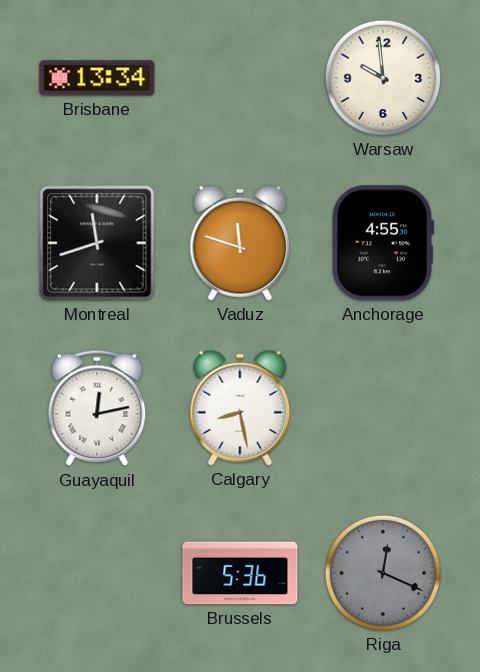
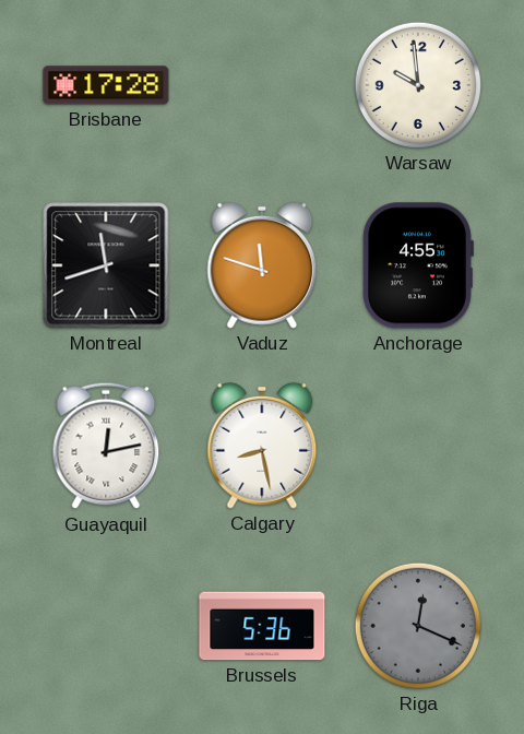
Brisbane: 13:34 -> 17:28 (106, 85)
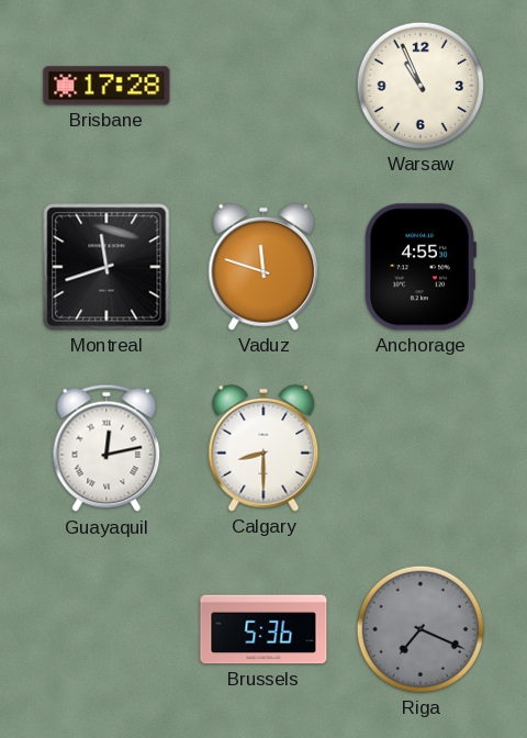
Warsaw: 9:59 -> 10:56 (421, 86)
Calgary: 8:28 -> 8:30 (263, 448)
Riga: 12:19 -> 7:19 (421, 629)
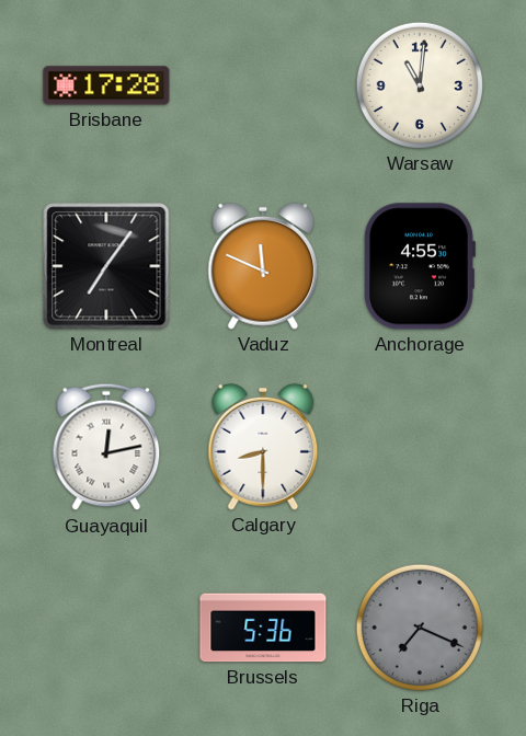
Warsaw: 10:56 -> 11:01 (420, 85)
Montreal: 11:42 -> 7:06 (106, 266)
Vaduz: 11:48 -> 11:49 (263, 266)
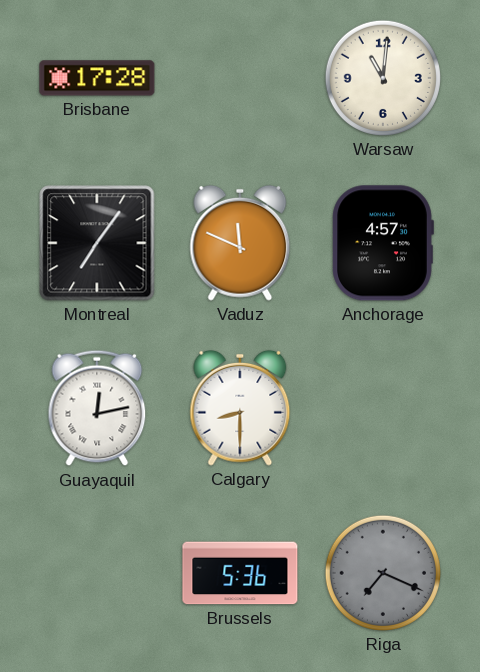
Anchorage: 4:55 -> 4:57 (383, 243)
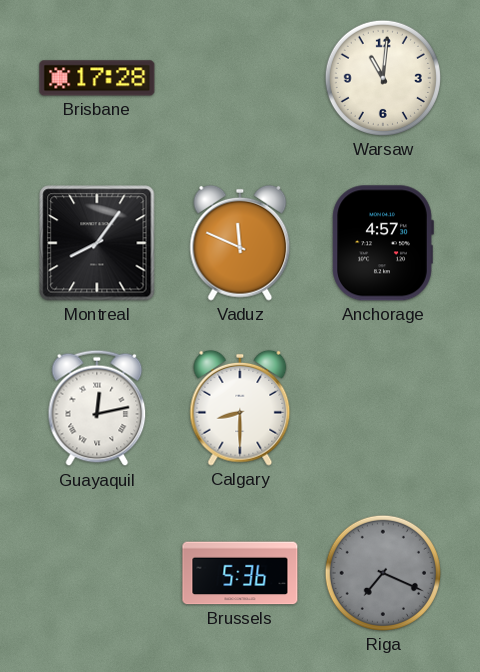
Montreal: 7:06 -> 8:06 (97, 243)
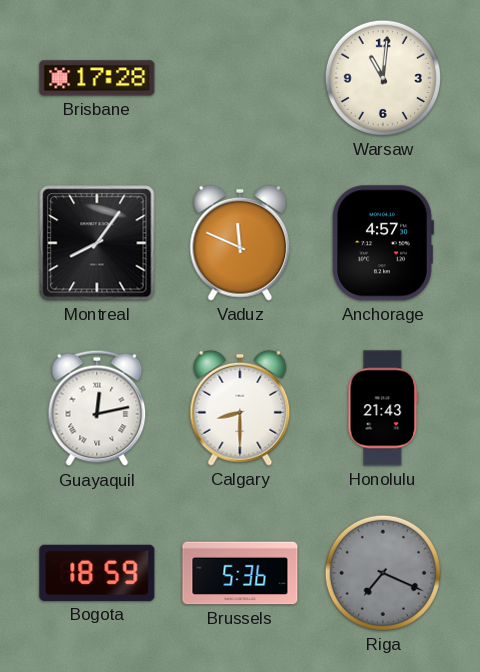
Honolulu: none -> 21:43 (383, 408)
Bogota: none -> 18:59 (97, 573)
